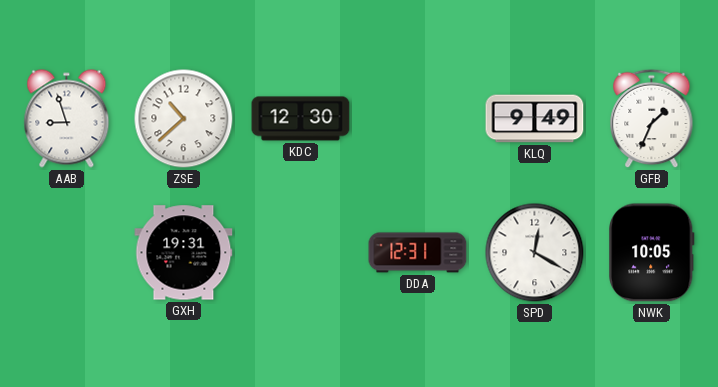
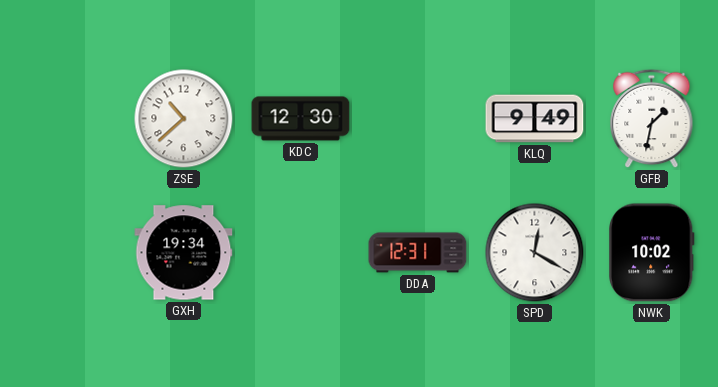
AAB: 8:57 -> none (67, 119)
GFB: 1:34 -> 1:32 (652, 119)
GXH: 19:31 -> 19:34 (184, 253)
NWK: 10:05 -> 10:02 (652, 253)
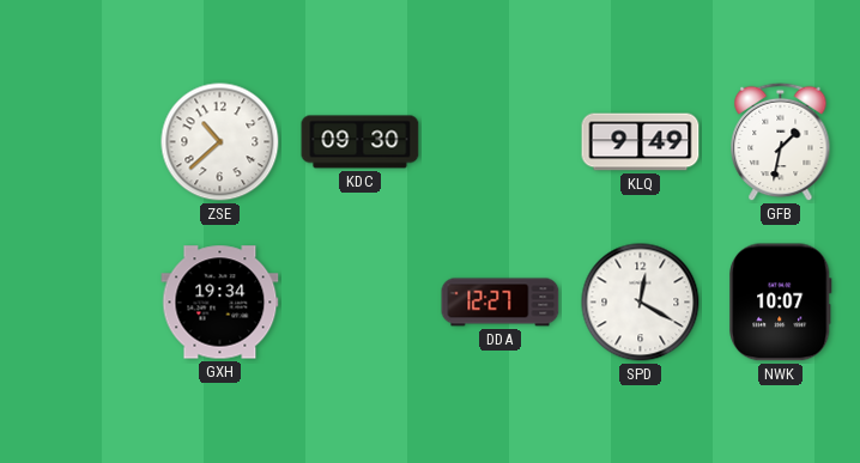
KDC: 12:30 -> 09:30 (361, 142)
DDA: 12:31 -> 12:27 (501, 303)
NWK: 10:02 -> 10:07 (781, 303)
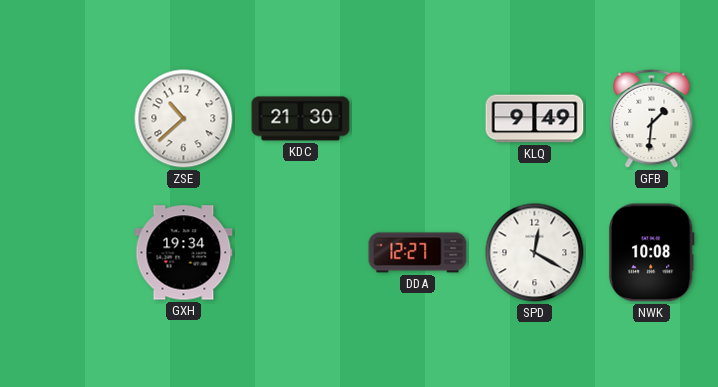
KDC: 09:30 -> 21:30 (301, 119)
GFB: 1:32 -> 1:31 (652, 119)
NWK: 10:07 -> 10:08 (652, 253)
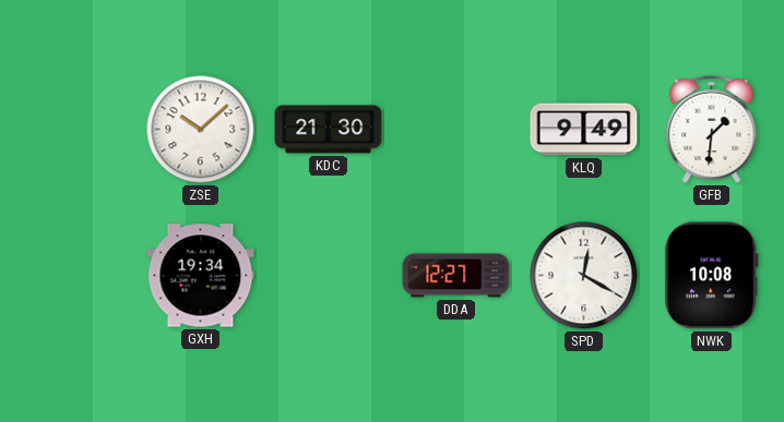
ZSE: 10:38 -> 10:08 (201, 130)
